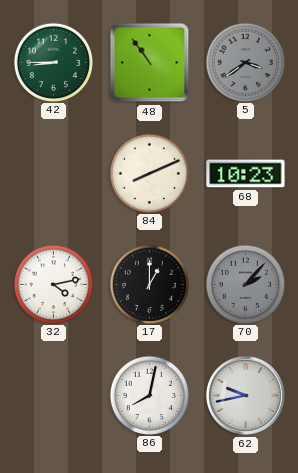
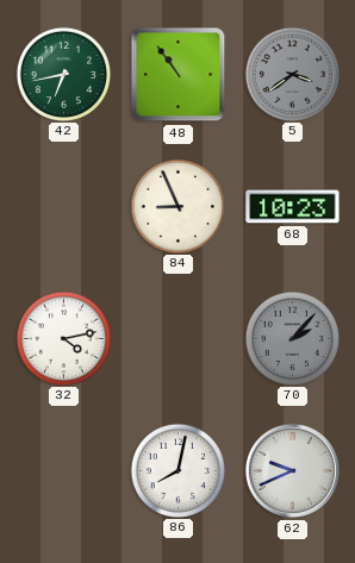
42: 8:45 -> 6:43 (63, 74)
84: 8:11 -> 8:56 (177, 206)
17: 1:00 -> none (149, 284)
62: 9:43 -> 9:41 (292, 470)
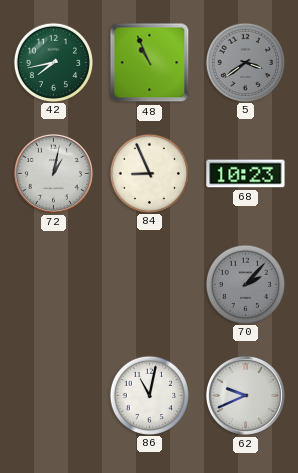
42: 6:43 -> 7:43 (53, 62)
48: 10:54 -> 10:56 (150, 63)
72: none -> 1:02 (53, 173)
32: 4:13 -> none (63, 338)
86: 8:02 -> 11:02 (149, 395)
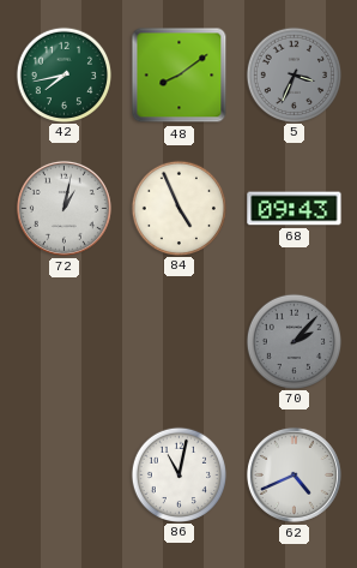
48: 10:56 -> 8:09 (180, 76)
5: 3:39 -> 3:34 (294, 74)
84: 8:56 -> 4:56 (179, 208)
68: 10:23 -> 09:43 (295, 209)
62: 9:41 -> 4:41 (294, 474)
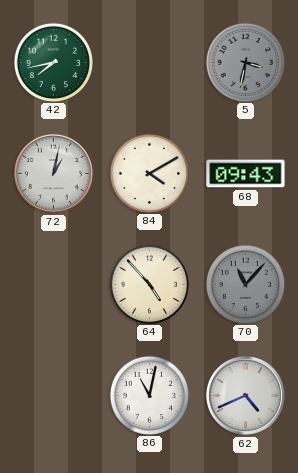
48: 8:09 -> none (180, 76)
5: 3:34 -> 3:32 (245, 62)
84: 4:56 -> 4:10 (149, 173)
64: none -> 4:53 (149, 284)
70: 2:07 -> 11:07 (245, 284)
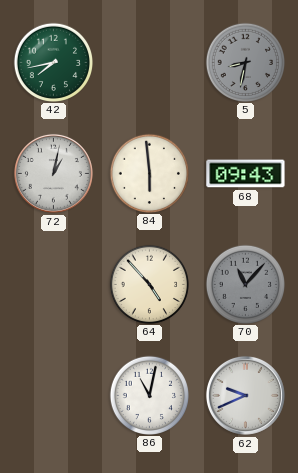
5: 3:32 -> 8:32 (245, 62)
84: 4:10 -> 5:59 (149, 173)
62: 4:41 -> 9:41 (245, 395)
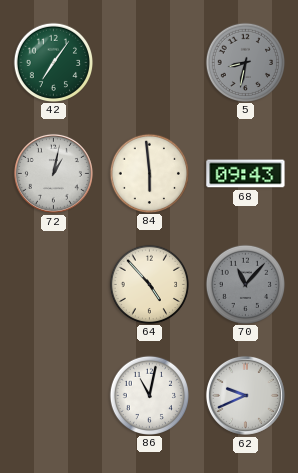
42: 7:43 -> 7:06 (53, 62)
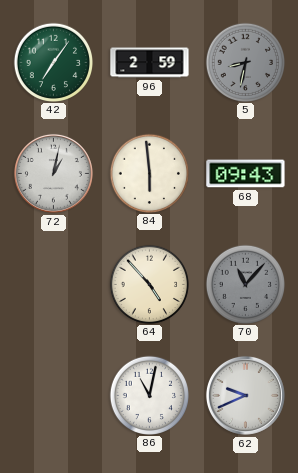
96: none -> 2:59 (150, 63)
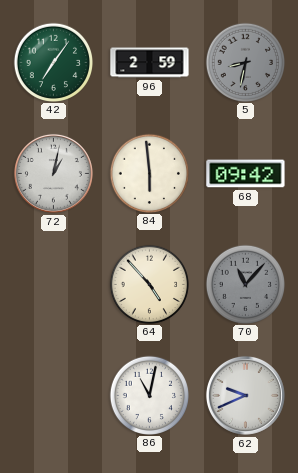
68: 09:43 -> 09:42 (246, 174)
